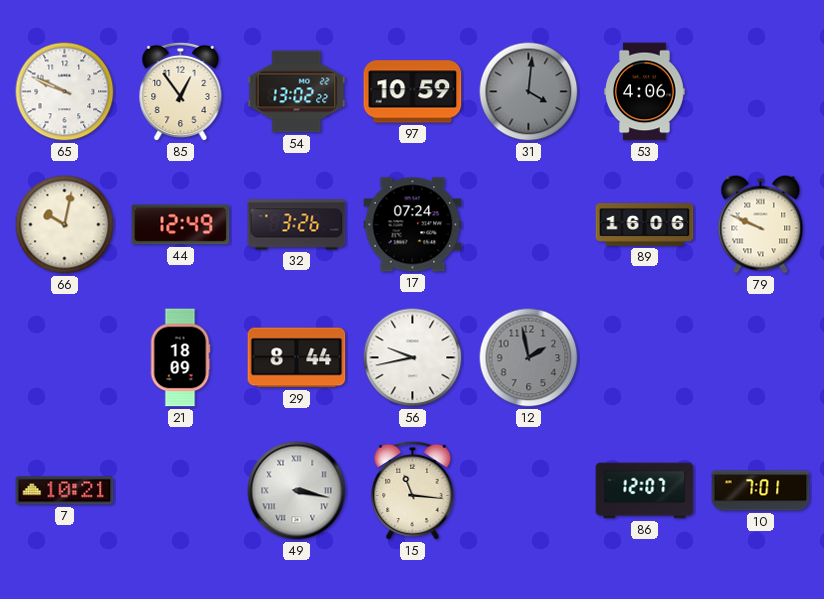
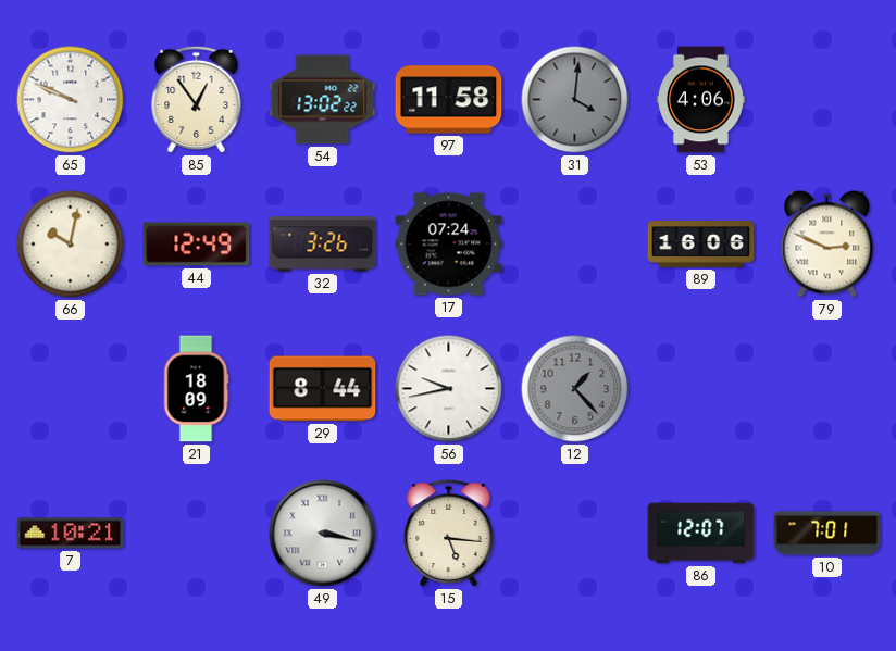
97: 10:59 -> 11:58 (449, 100)
79: 9:49 -> 2:49 (827, 245)
12: 1:58 -> 1:23 (575, 389)
15: 11:16 -> 5:16 (449, 534)
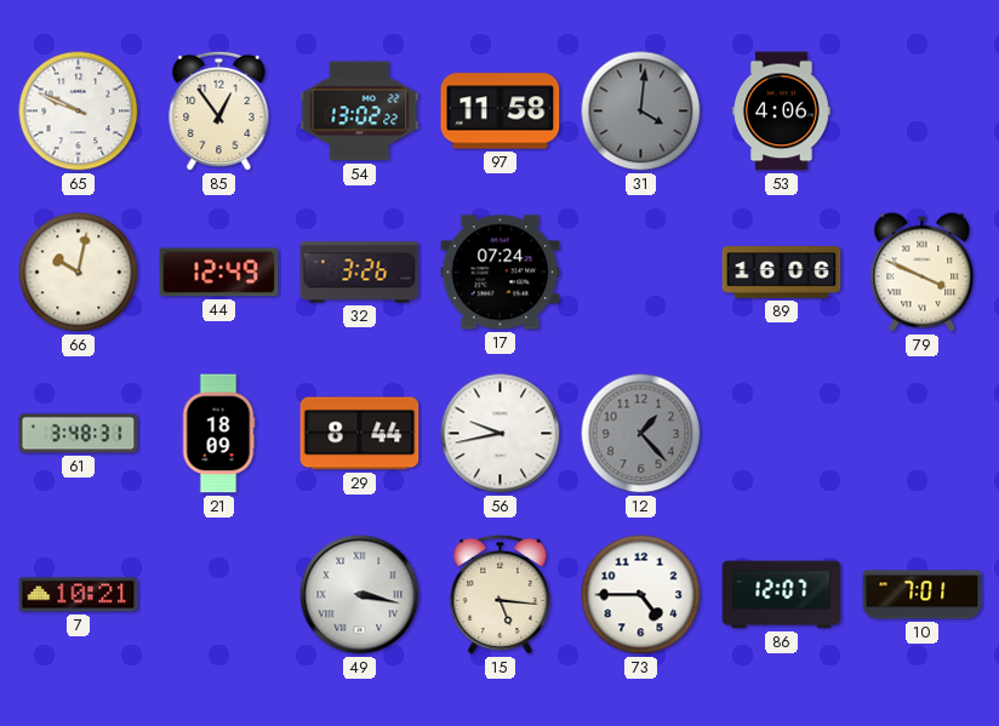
79: 2:49 -> 3:49 (923, 273)
61: none -> 3:48 (79, 434)
73: none -> 4:45 (641, 595)
